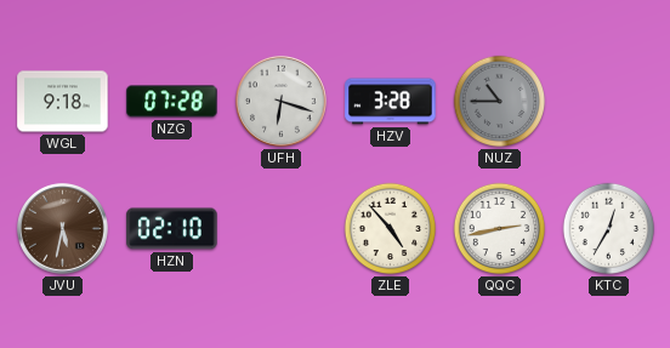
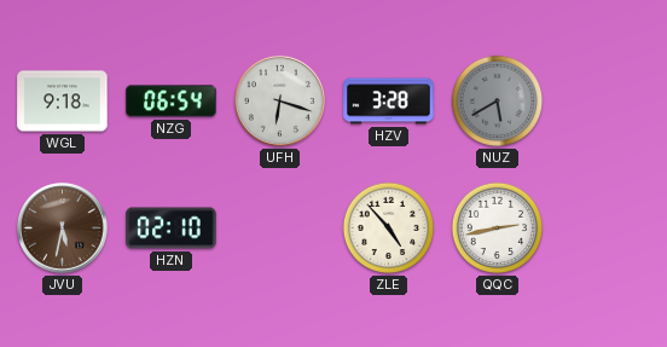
NZG: 07:28 -> 06:54 (172, 102)
NUZ: 10:45 -> 5:40 (498, 102)
KTC: 12:35 -> none (609, 229)
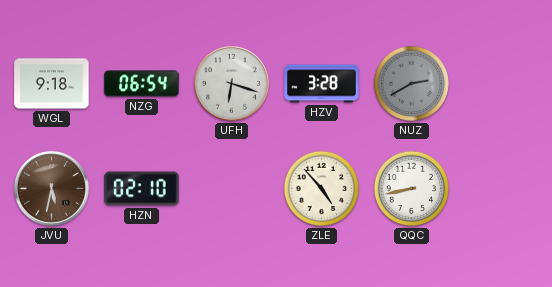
NUZ: 5:40 -> 2:40 (412, 84)
QQC: 2:43 -> 8:43 (412, 189)
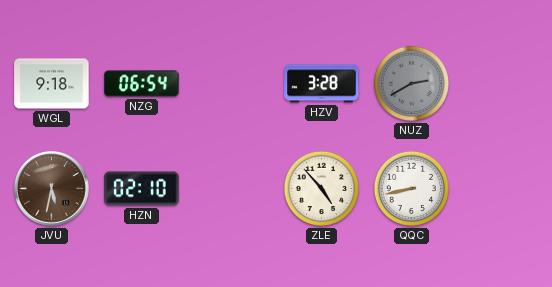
UFH: 6:18 -> none (231, 83)
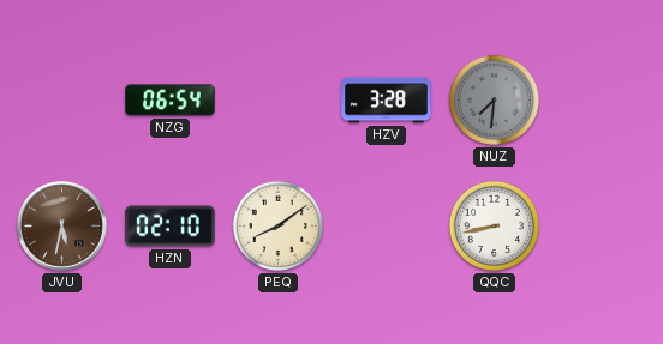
WGL: 9:18 -> none (52, 84)
NUZ: 2:40 -> 7:31 (495, 101)
PEQ: none -> 8:09 (279, 227)
ZLE: 4:53 -> none (322, 189)
